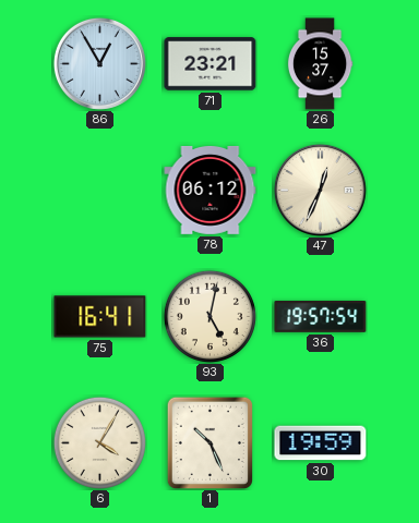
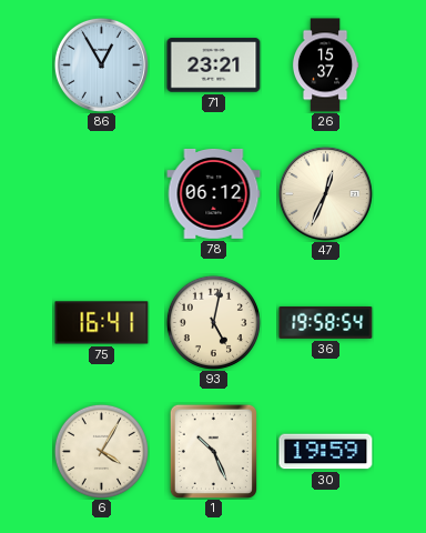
36: 19:57 -> 19:58 (326, 322)
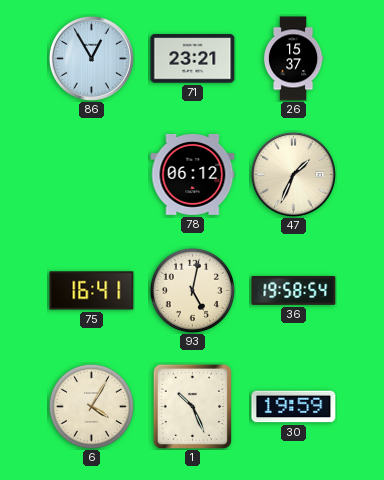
47: 12:34 -> 1:34 (293, 174)
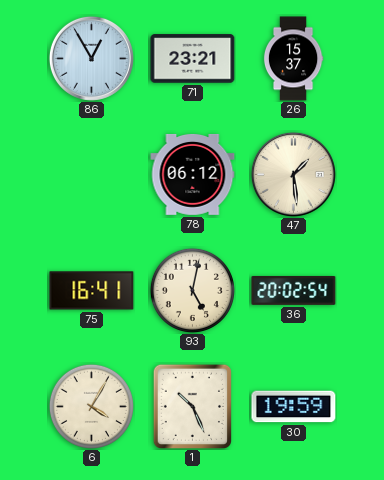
47: 1:34 -> 1:29 (293, 174)
36: 19:58 -> 20:02 (294, 290)
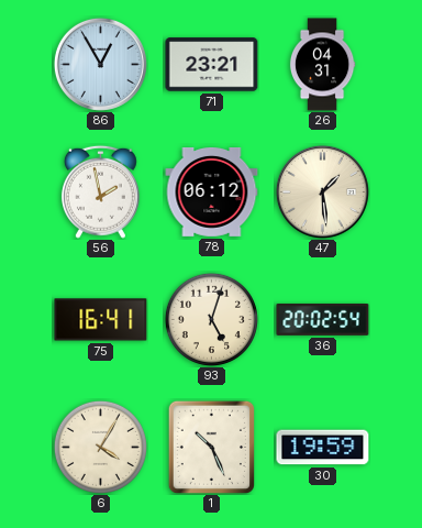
26: 15:37 -> 04:31 (322, 65)
56: none -> 1:58 (100, 191)
93: 5:02 -> 5:03 (211, 319)
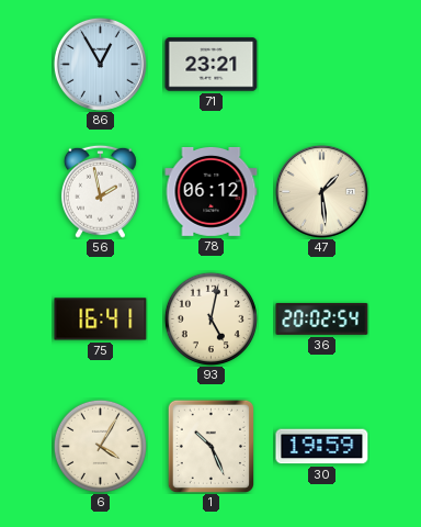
26: 04:31 -> none (322, 65)
93: 5:03 -> 5:02 (210, 318)
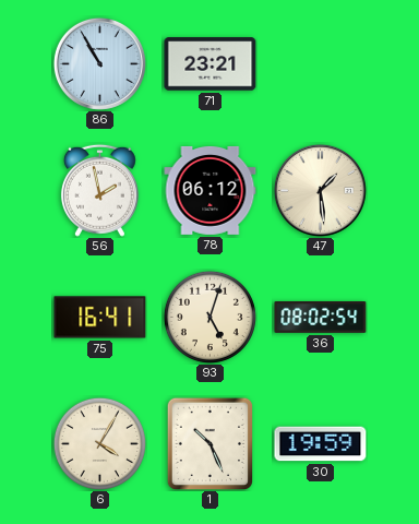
86: 12:55 -> 10:55 (99, 63)
93: 5:02 -> 5:03 (209, 317)
36: 20:02 -> 08:02 (321, 317)
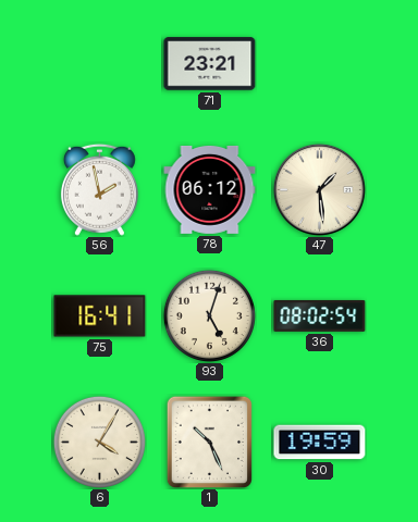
86: 10:55 -> none (99, 63)
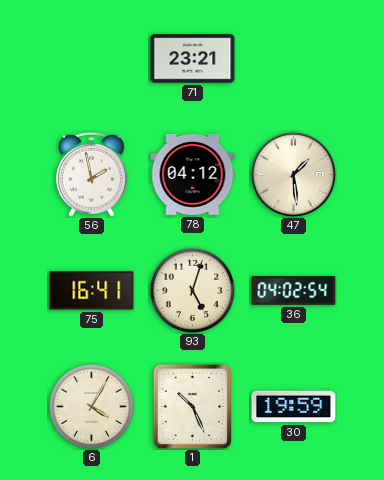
78: 06:12 -> 04:12 (193, 174)
36: 08:02 -> 04:02 (294, 290)
